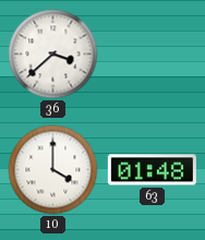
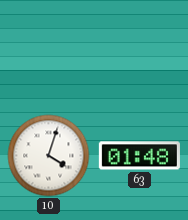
36: 3:38 -> none (53, 55)
10: 4:00 -> 4:03 (49, 156)
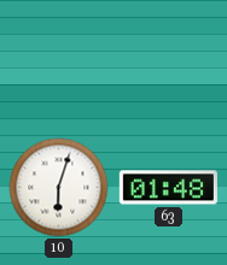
10: 4:03 -> 6:03 (59, 188)
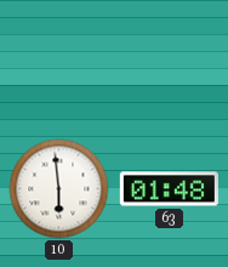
10: 6:03 -> 5:59 (59, 189)
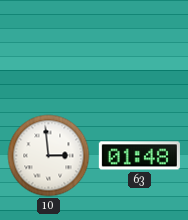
10: 5:59 -> 2:59 (49, 156)
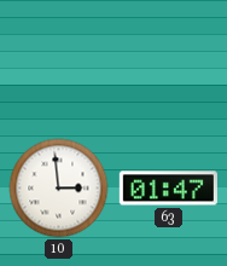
63: 01:48 -> 01:47 (168, 189)
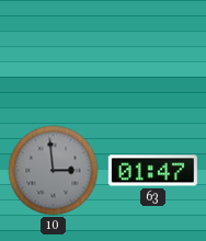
10 dial: white -> grey (54, 171)
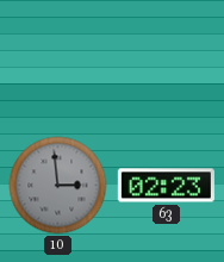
63: 01:47 -> 02:23 (166, 186)
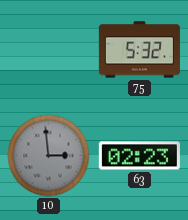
75: none -> 5:32 (139, 50)
